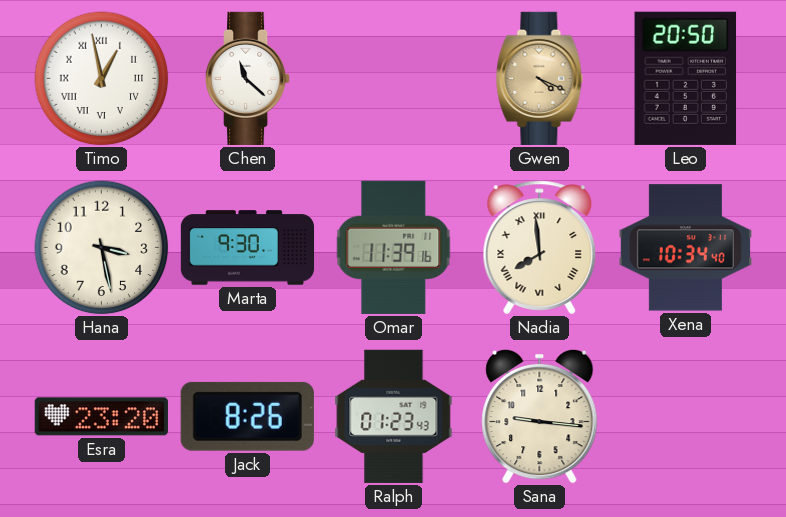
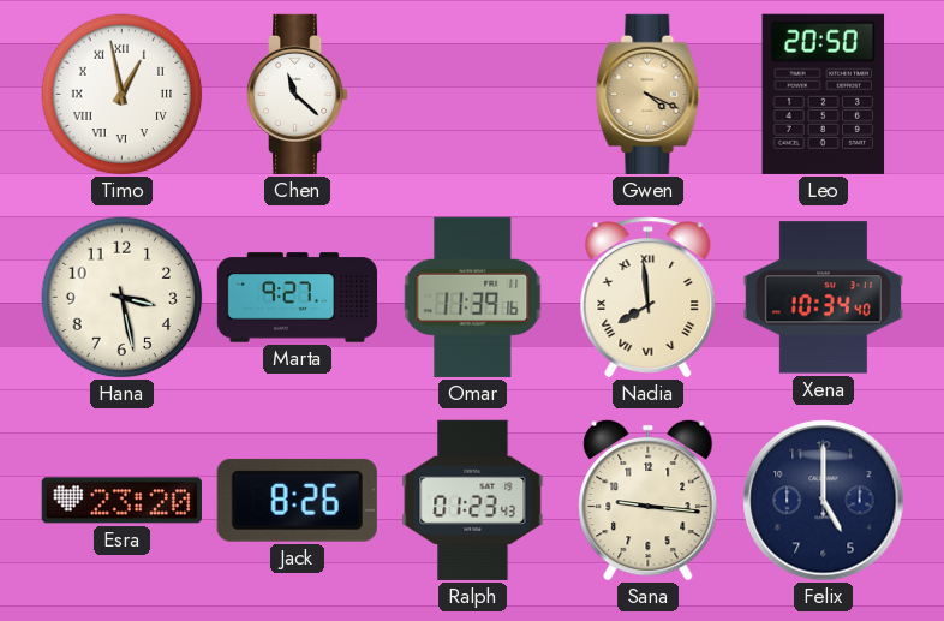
Marta: 9:30 -> 9:27 (298, 298)
Felix: none -> 5:00 (824, 501)
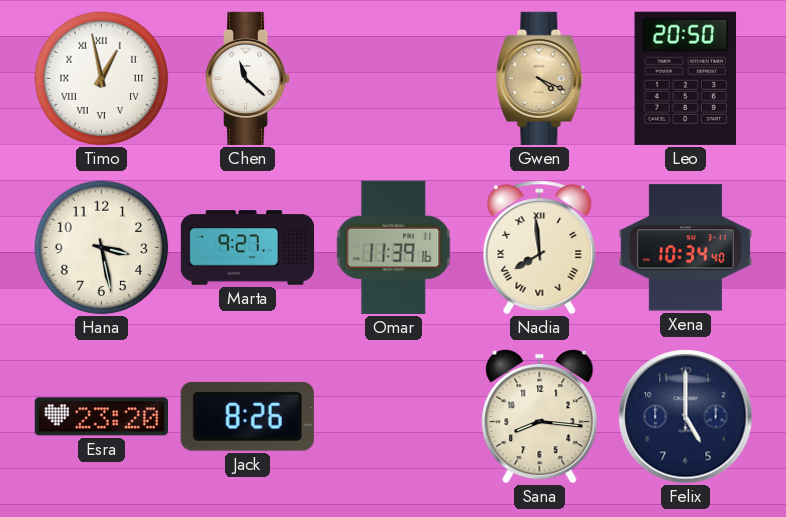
Ralph: 01:23 -> none (473, 500)
Sana: 9:16 -> 8:16 (540, 416)
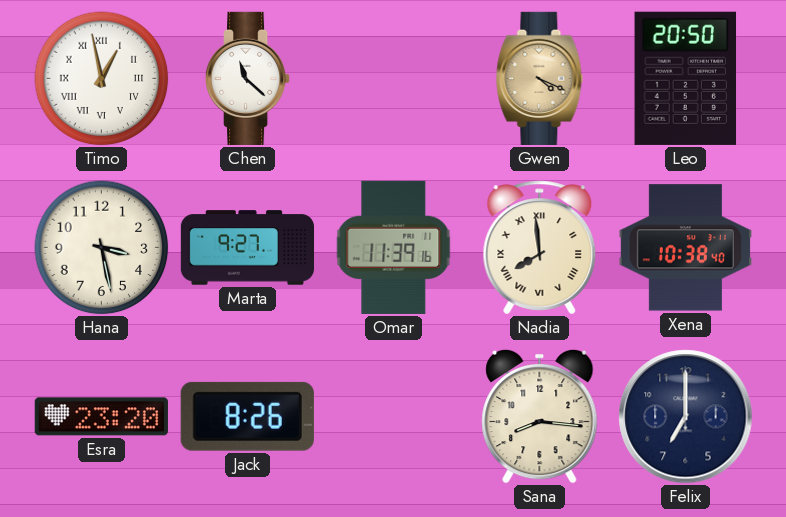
Xena: 10:34 -> 10:38 (685, 248)
Felix: 5:00 -> 7:00 (686, 417)
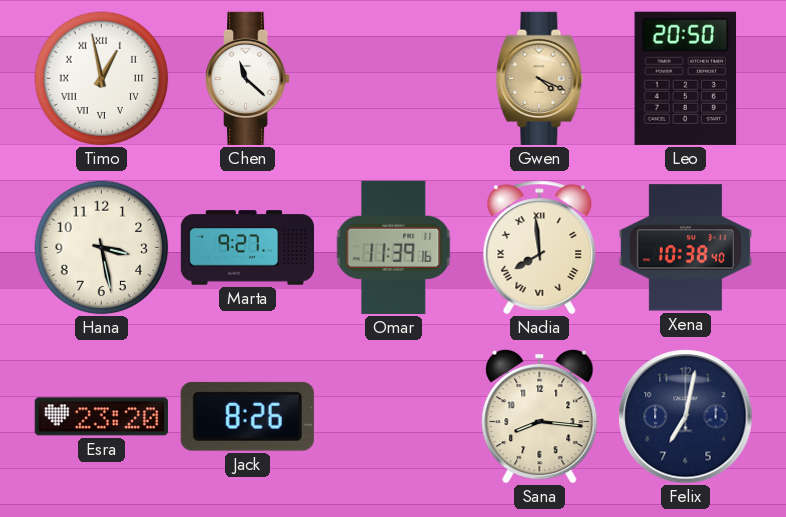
Felix: 7:00 -> 7:02 (686, 417)
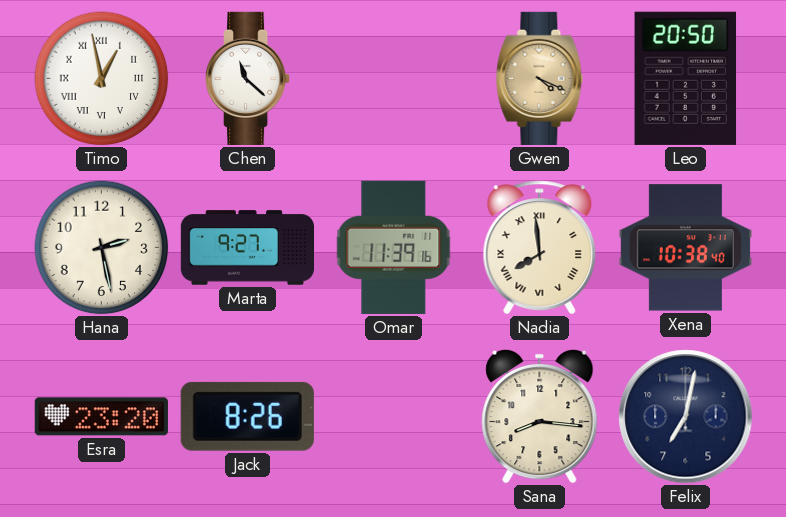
Hana: 3:28 -> 2:28 (102, 248)
